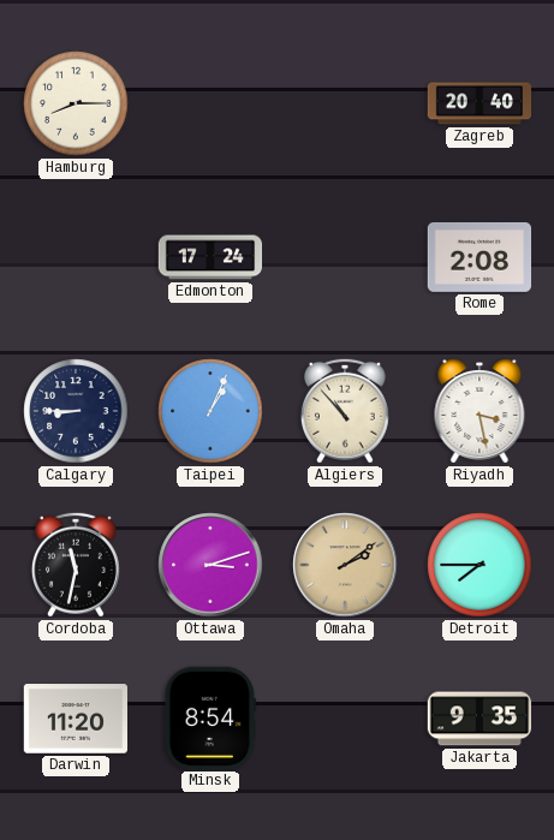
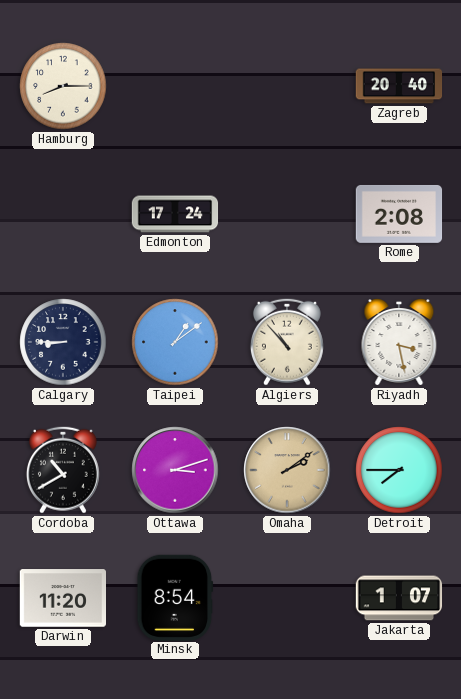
Taipei: 1:04 -> 1:09 (175, 342)
Cordoba: 11:32 -> 10:40 (63, 470)
Jakarta: 9:35 -> 1:07 (399, 598)
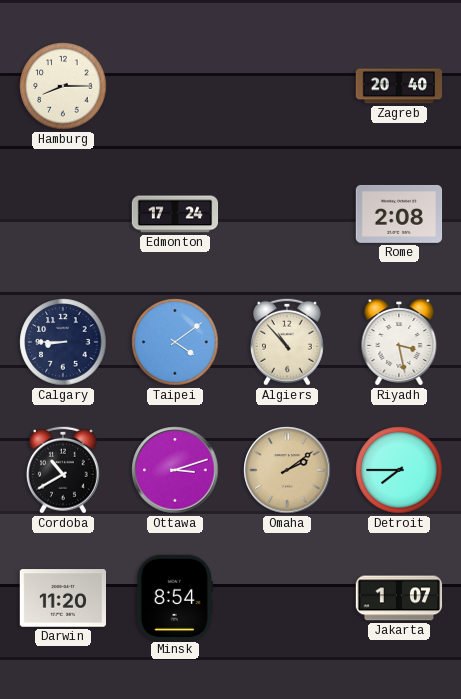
Taipei: 1:09 -> 4:09 (175, 342)
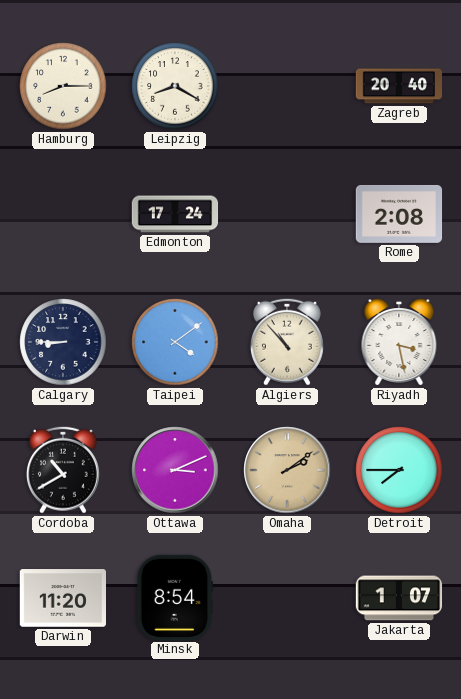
Leipzig: none -> 8:20 (175, 86)
Ottawa: 3:12 -> 3:11 (175, 470)
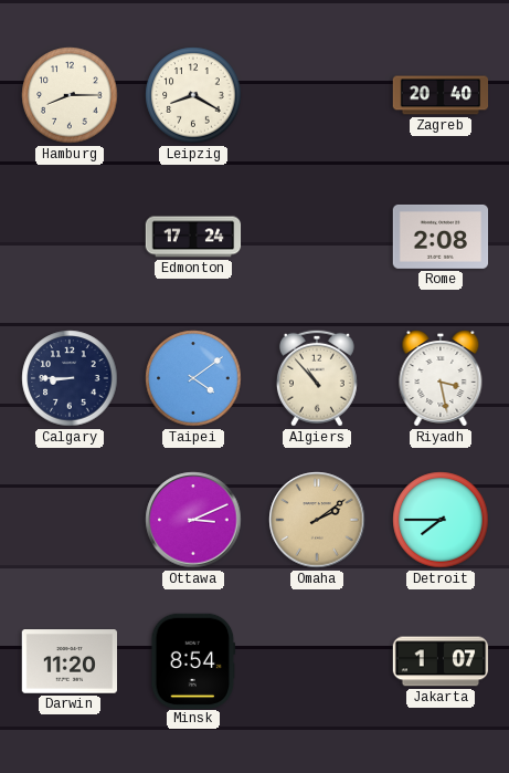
Cordoba: 10:40 -> none (63, 470)
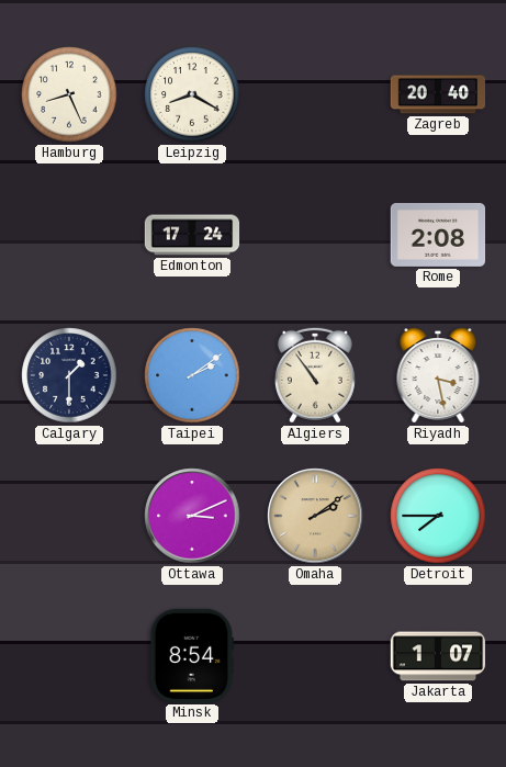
Hamburg: 8:15 -> 8:26 (69, 94)
Calgary: 8:45 -> 1:30 (69, 375)
Taipei: 4:09 -> 2:09 (192, 375)
Algiers: 10:53 -> 10:54 (315, 375)
Darwin: 11:20 -> none (68, 661)
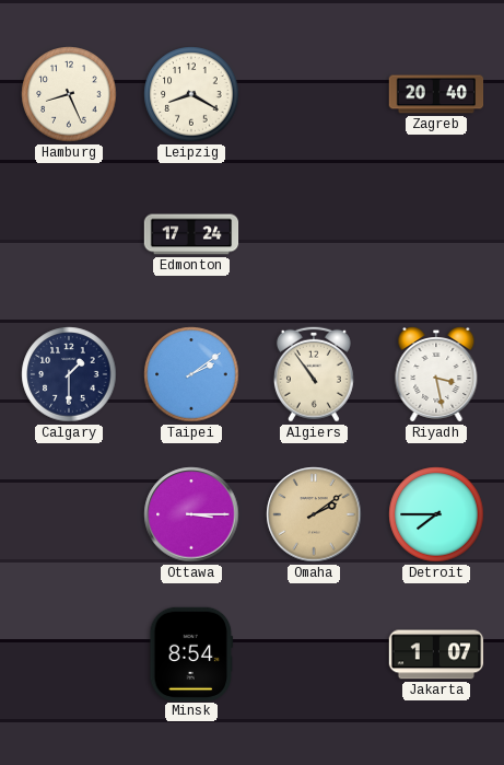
Rome: 2:08 -> none (438, 235)
Ottawa: 3:11 -> 3:15 (191, 514)
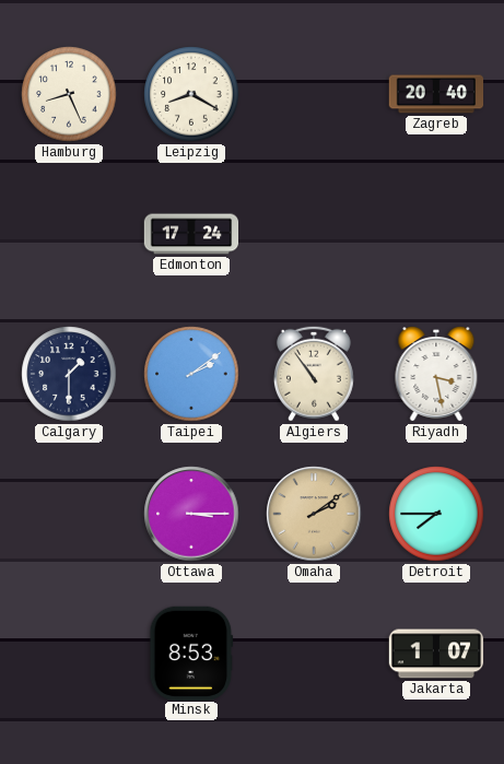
Minsk: 8:54 -> 8:53 (191, 653)
